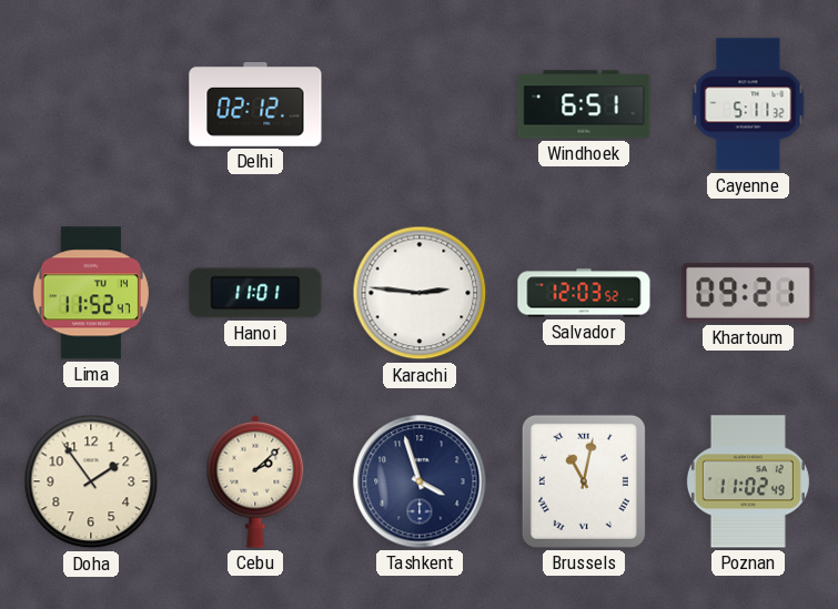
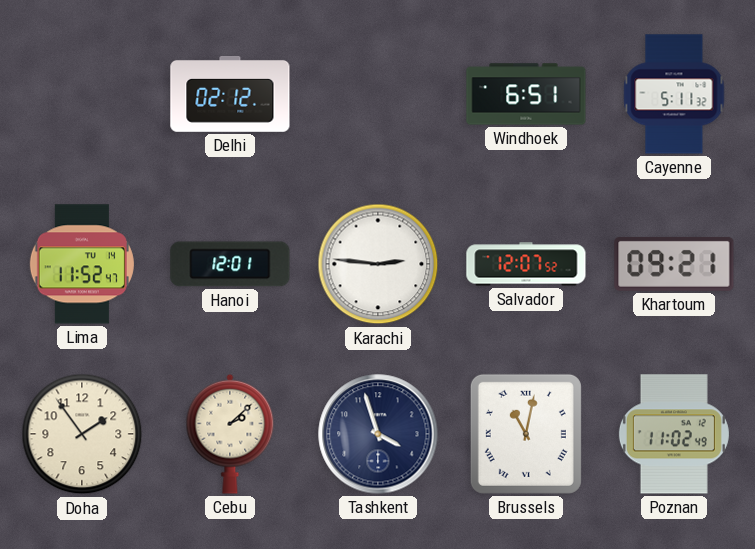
Hanoi: 11:01 -> 12:01 (230, 264)
Salvador: 12:03 -> 12:07 (526, 264)
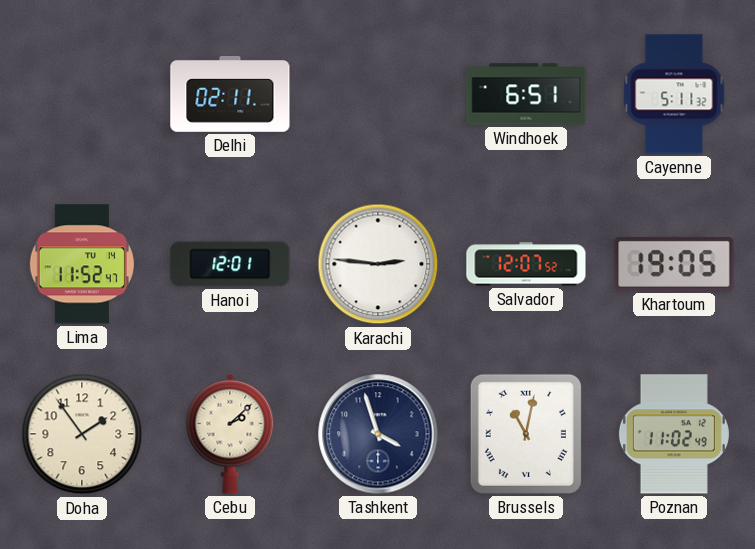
Delhi: 02:12 -> 02:11 (230, 95)
Khartoum: 09:21 -> 19:05 (674, 264)
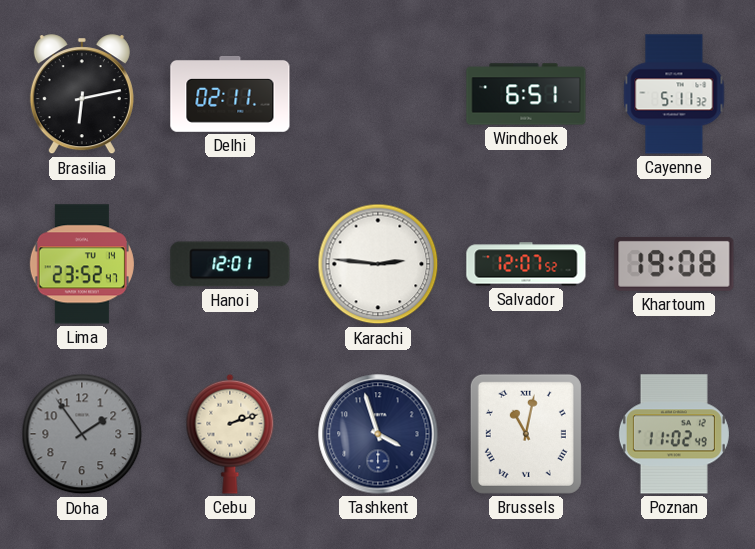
Brasilia: none -> 6:13 (82, 95)
Lima: 11:52 -> 23:52 (82, 264)
Khartoum: 19:05 -> 19:08 (674, 264)
Doha dial: cream -> grey (82, 434)
Cebu: 2:08 -> 2:12 (230, 434)
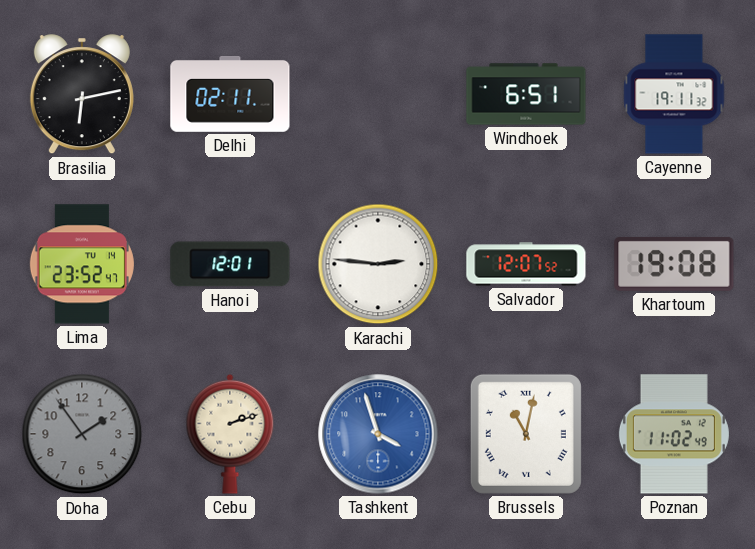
Cayenne: 5:11 -> 19:11 (674, 94)
Tashkent dial: navy -> blue (378, 434)
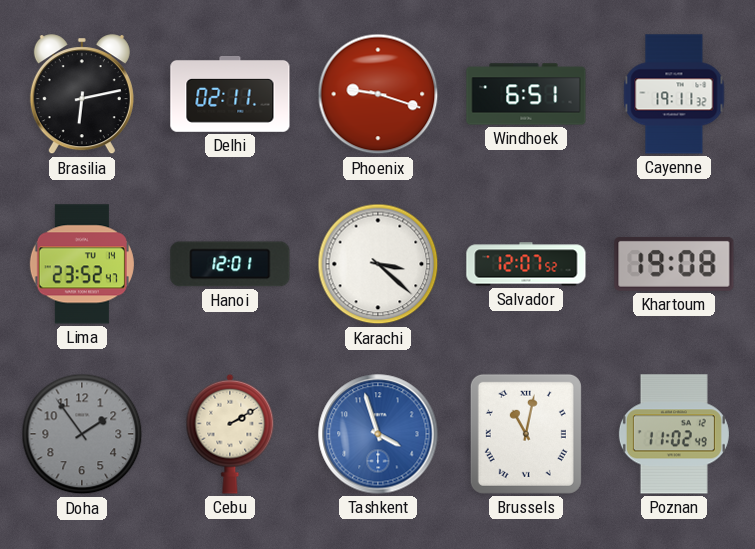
Phoenix: none -> 9:18 (378, 94)
Karachi: 2:46 -> 3:22 (378, 264)
Cebu: 2:12 -> 2:10 (230, 434)
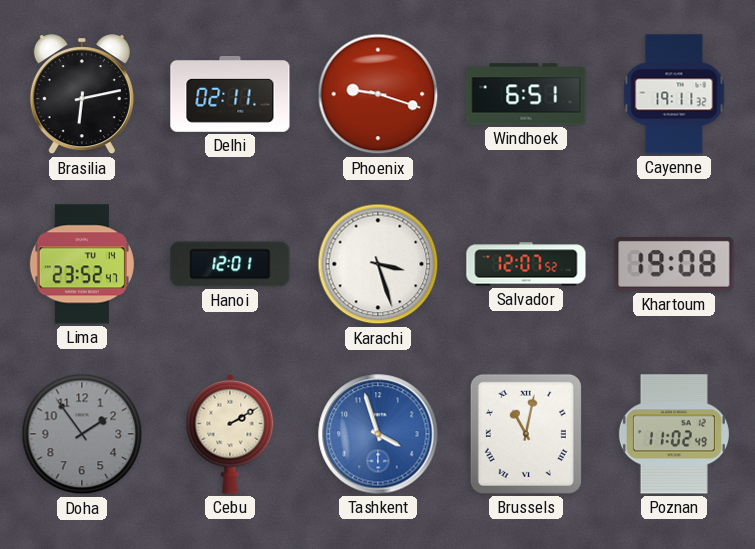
Karachi: 3:22 -> 3:27 (378, 264)
